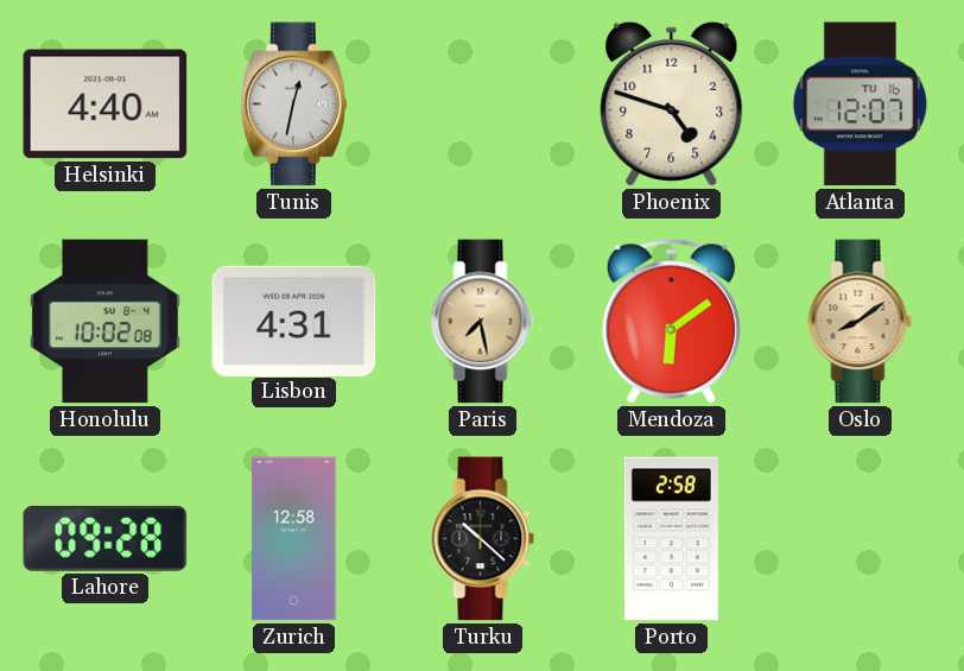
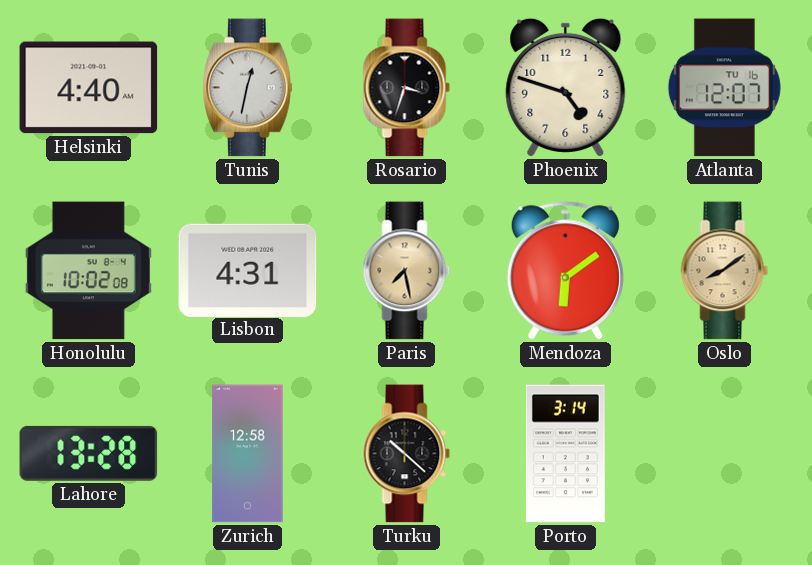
Rosario: none -> 3:33 (407, 88)
Lahore: 09:28 -> 13:28 (89, 453)
Porto: 2:58 -> 3:14 (565, 454)
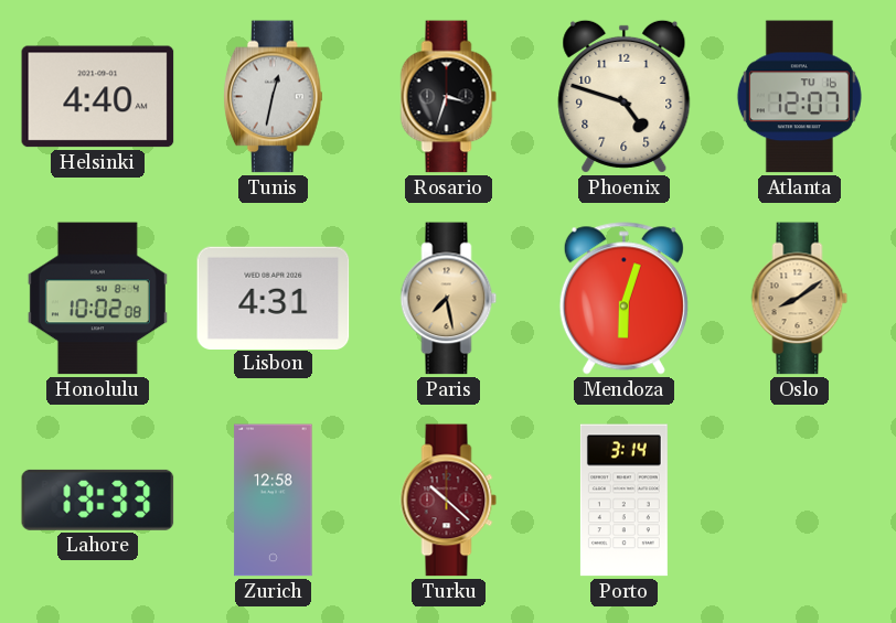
Mendoza: 6:09 -> 6:03 (623, 299)
Lahore: 13:28 -> 13:33 (98, 500)
Turku dial: black -> burgundy (449, 501)
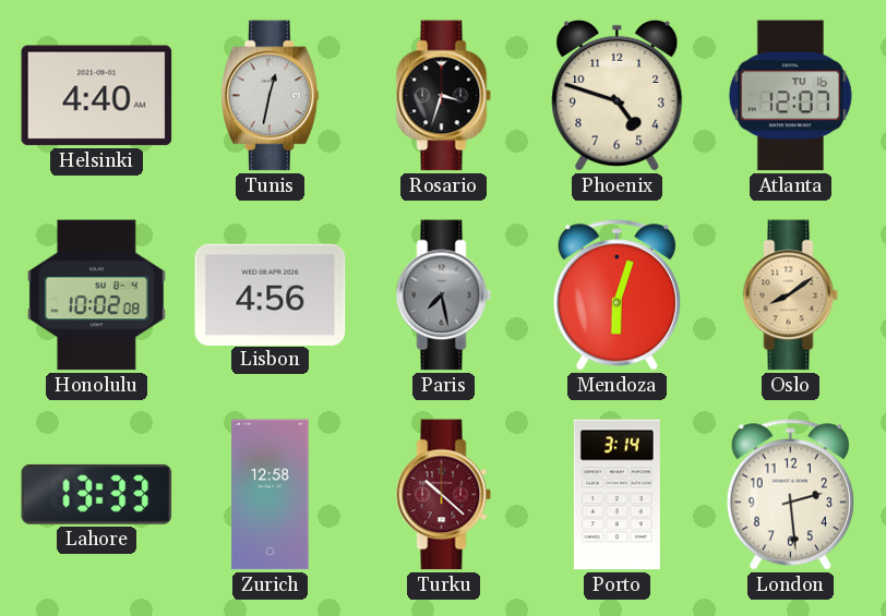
Lisbon: 4:31 -> 4:56 (271, 294)
Paris dial: champagne -> grey (444, 295)
London: none -> 2:29 (790, 495)
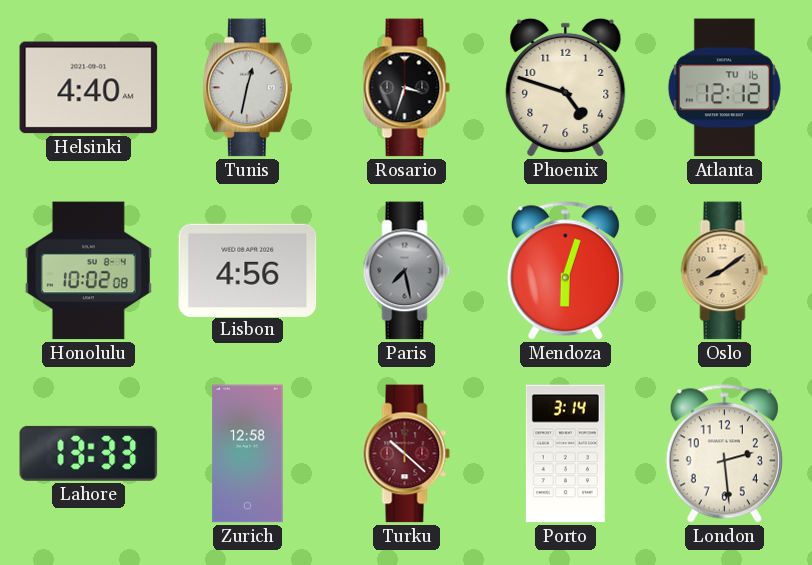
Atlanta: 12:07 -> 12:12 (724, 88)
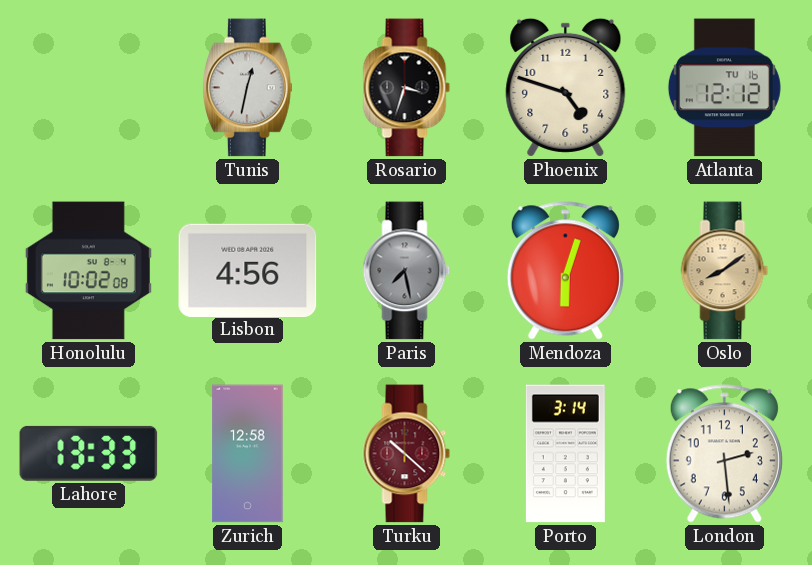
Helsinki: 4:40 -> none (89, 88)
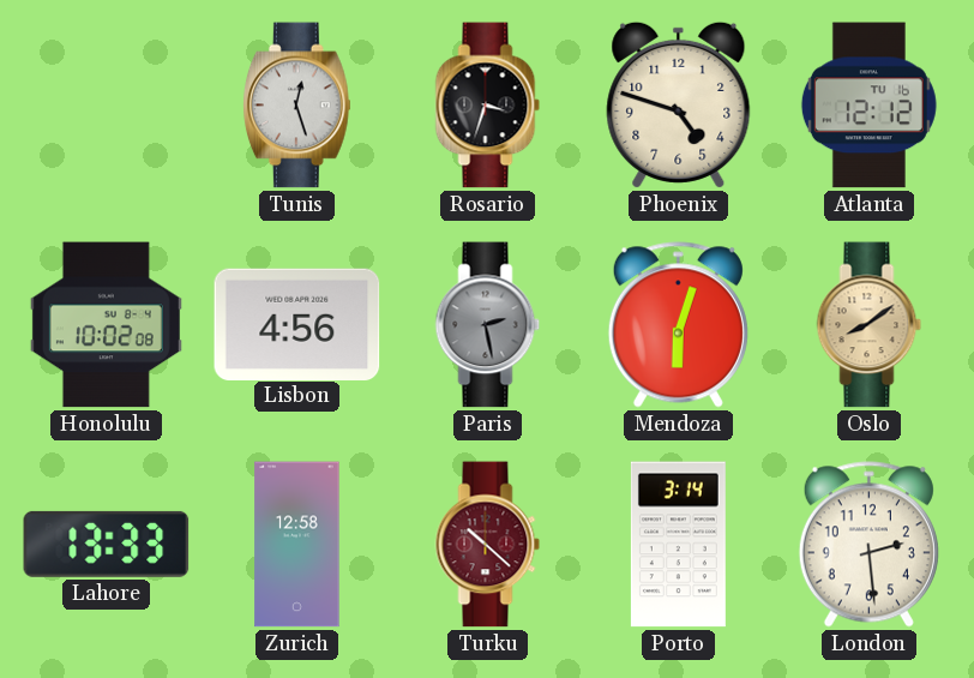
Tunis: 12:32 -> 12:27 (296, 106)
Paris: 7:28 -> 2:28 (488, 325)
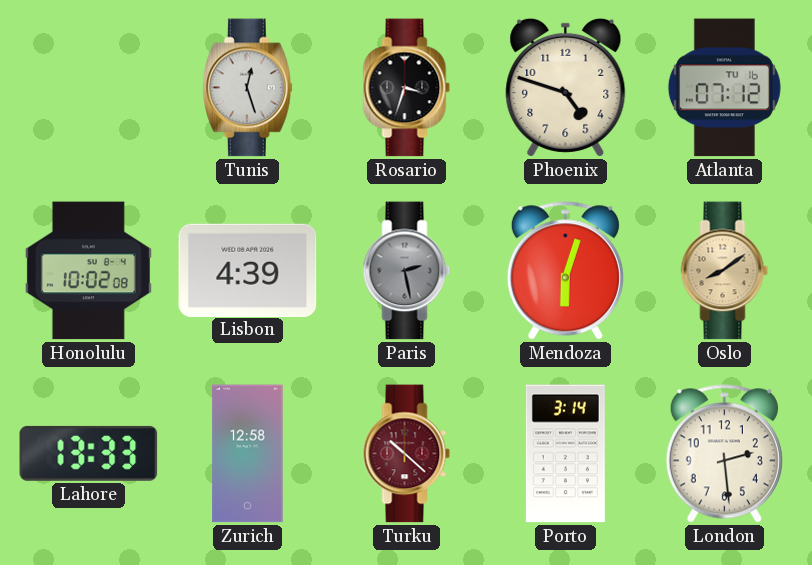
Atlanta: 12:12 -> 07:12 (724, 88)
Lisbon: 4:56 -> 4:39 (248, 270)
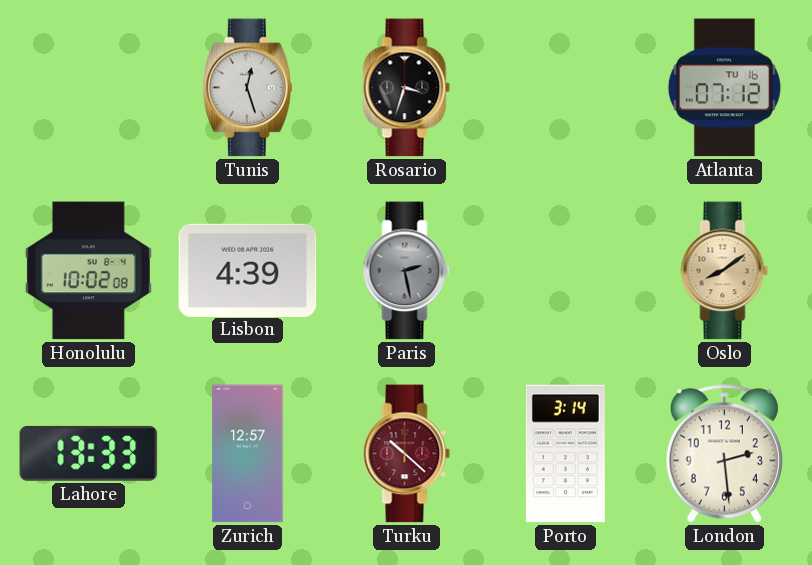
Phoenix: 4:48 -> none (566, 87)
Mendoza: 6:03 -> none (565, 271)
Zurich: 12:58 -> 12:57 (248, 454)
